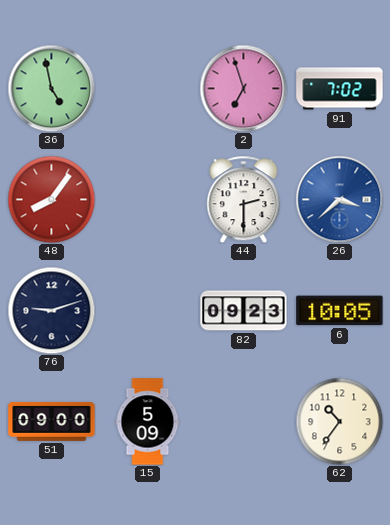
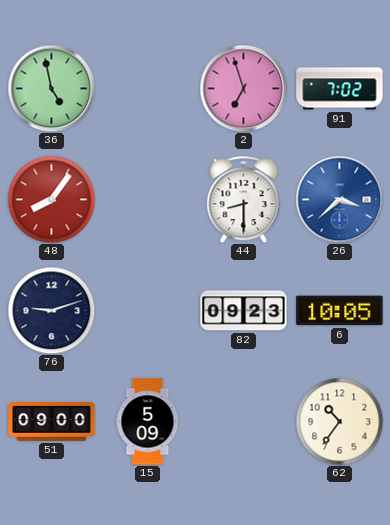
44: 2:30 -> 8:30 (244, 199)
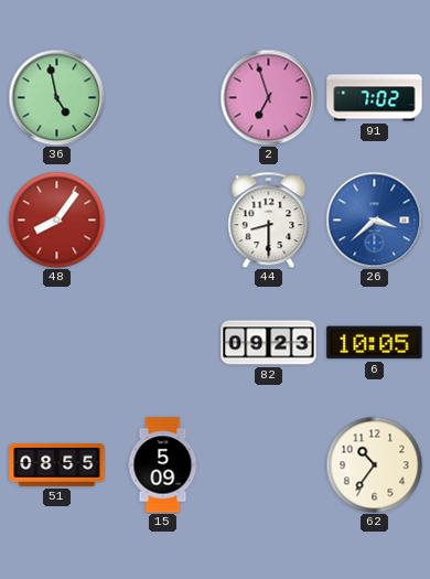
76: 9:12 -> none (51, 310)
51: 09:00 -> 08:55 (57, 464)
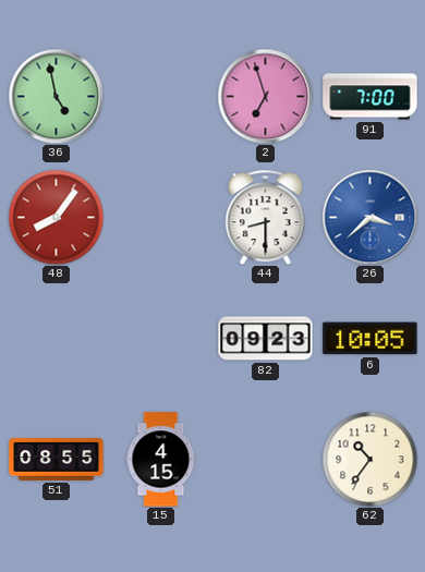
91: 7:02 -> 7:00 (371, 97)
15: 5:09 -> 4:15 (161, 460)
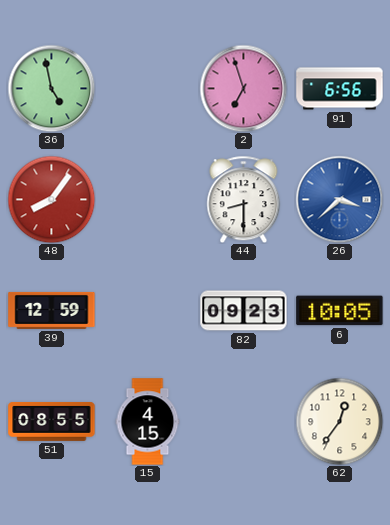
91: 7:00 -> 6:56 (340, 89)
39: none -> 12:59 (52, 310)
62: 10:36 -> 12:36 (339, 421)
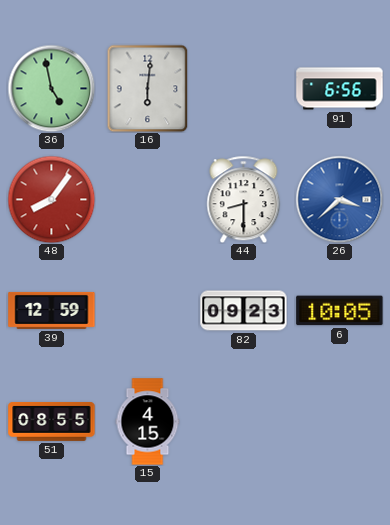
16: none -> 6:01 (148, 88)
2: 6:57 -> none (243, 88)
62: 12:36 -> none (339, 421)
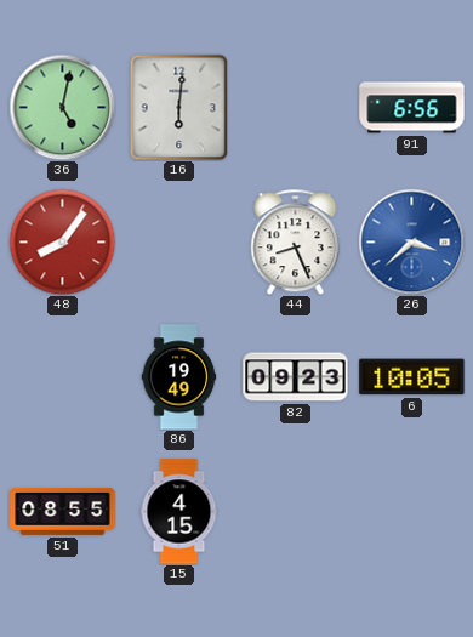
36: 4:58 -> 5:02 (62, 107)
44: 8:30 -> 8:26 (296, 241)
39: 12:59 -> none (52, 310)
86: none -> 19:49 (179, 377)
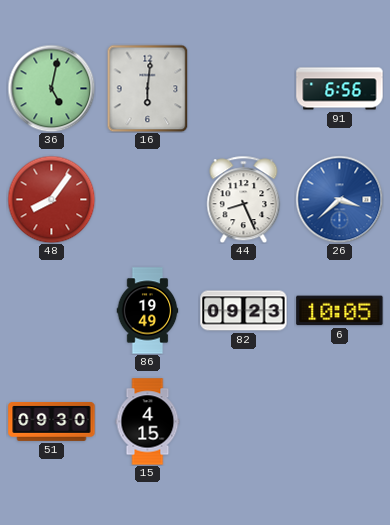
51: 08:55 -> 09:30 (52, 421)
